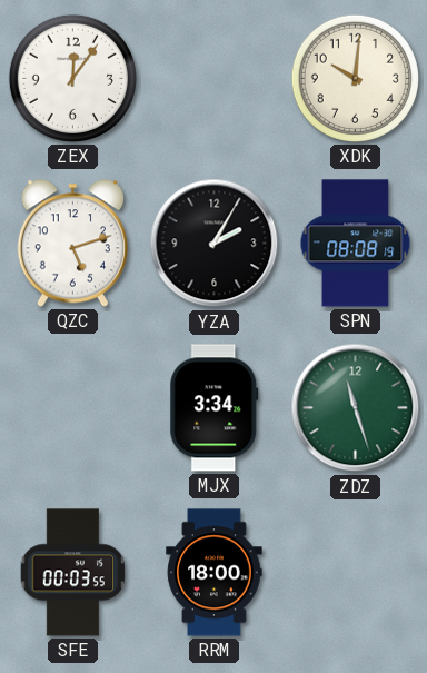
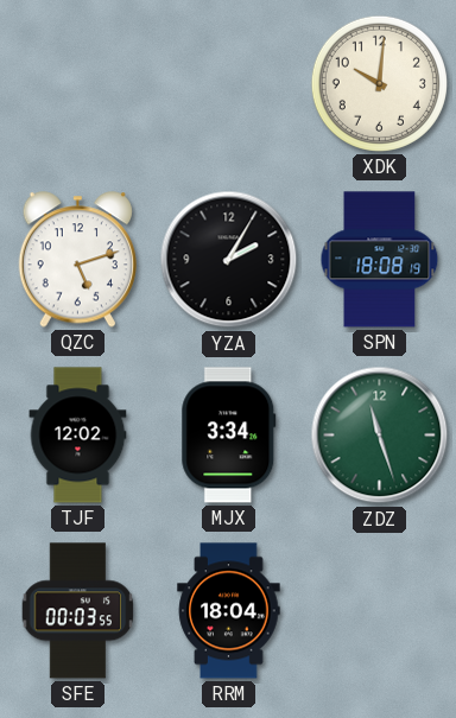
ZEX: 12:06 -> none (72, 78)
SPN: 08:08 -> 18:08 (380, 260)
TJF: none -> 12:02 (78, 436)
RRM: 18:00 -> 18:04 (229, 611)
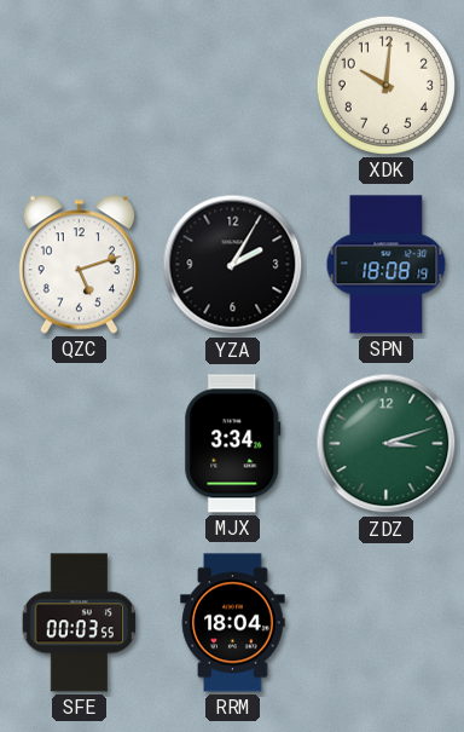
TJF: 12:02 -> none (78, 436)
ZDZ: 11:27 -> 3:12 (387, 444)
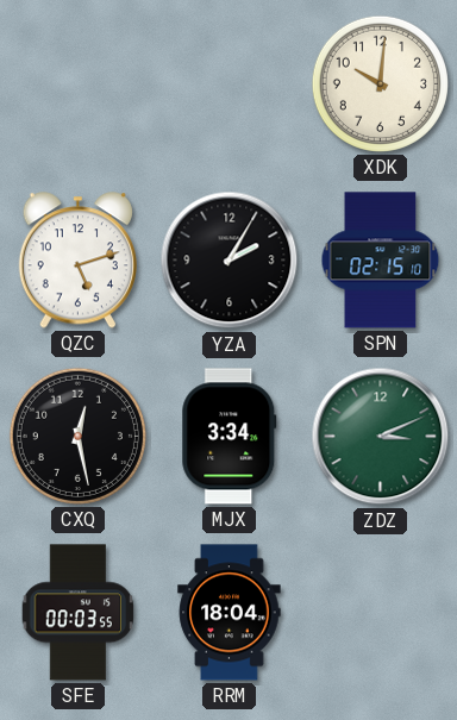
SPN: 18:08 -> 02:15 (381, 261)
CXQ: none -> 12:28 (77, 436)
ZDZ: 3:12 -> 3:11 (381, 437)
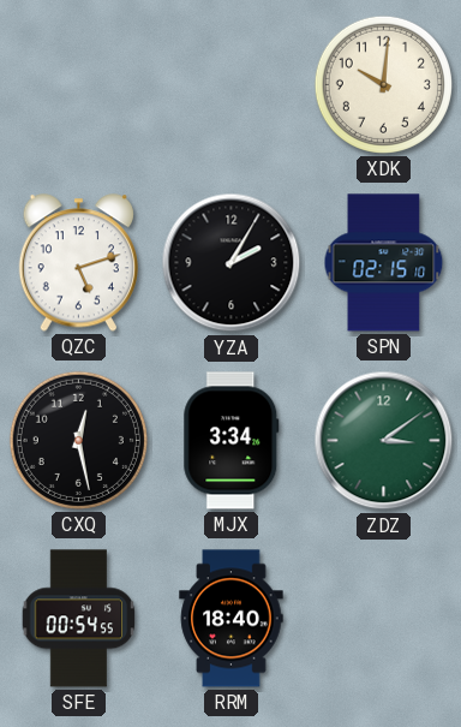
ZDZ: 3:11 -> 3:09 (384, 441)
SFE: 00:03 -> 00:54 (79, 619)
RRM: 18:04 -> 18:40 (232, 619)
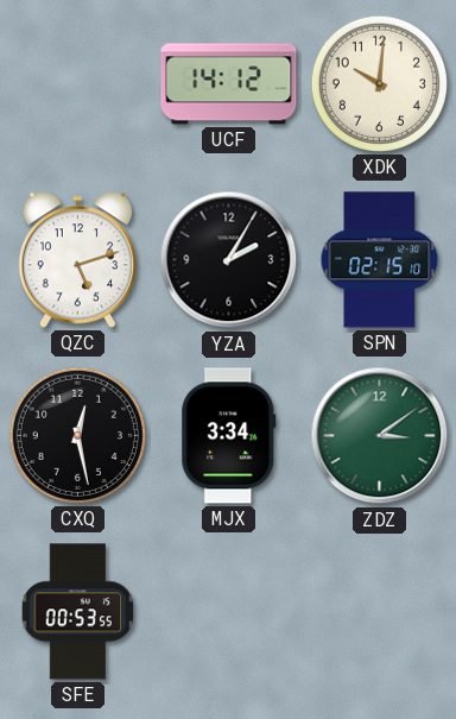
UCF: none -> 14:12 (229, 84)
SFE: 00:54 -> 00:53 (78, 612)
RRM: 18:40 -> none (232, 619)
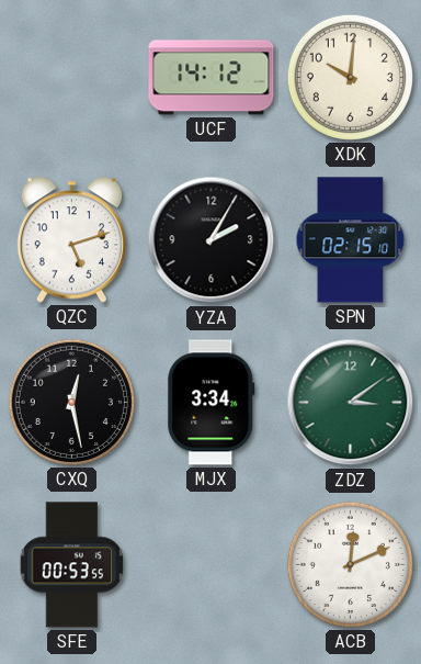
ACB: none -> 12:11 (350, 564)
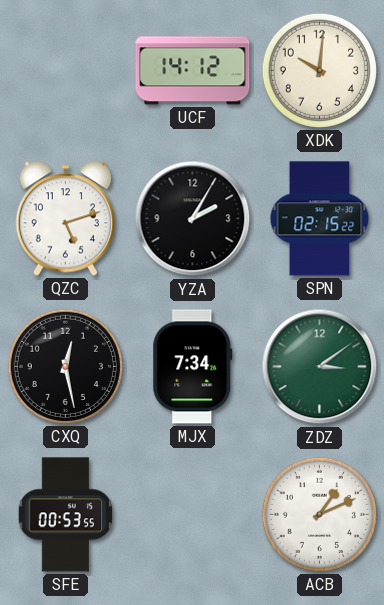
SPN: 02:15:10 -> 02:15:22 (320, 219)
MJX: 3:34 -> 7:34 (193, 367)
ACB: 12:11 -> 1:11 (319, 514)
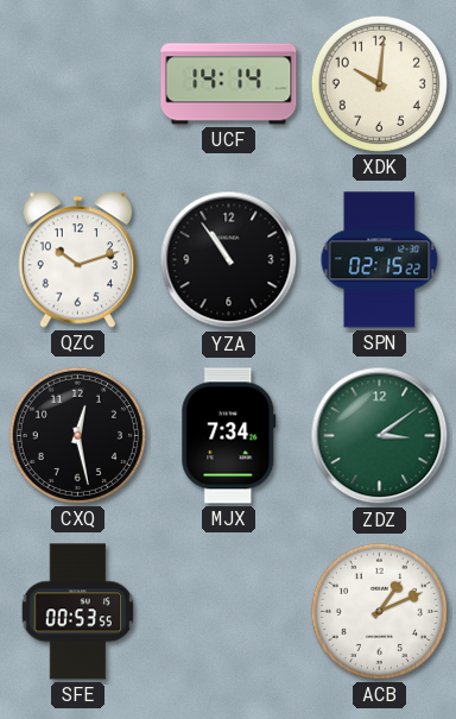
UCF: 14:12 -> 14:14 (229, 84)
QZC: 5:12 -> 10:12 (77, 260)
YZA: 2:05 -> 10:54 (229, 260)
